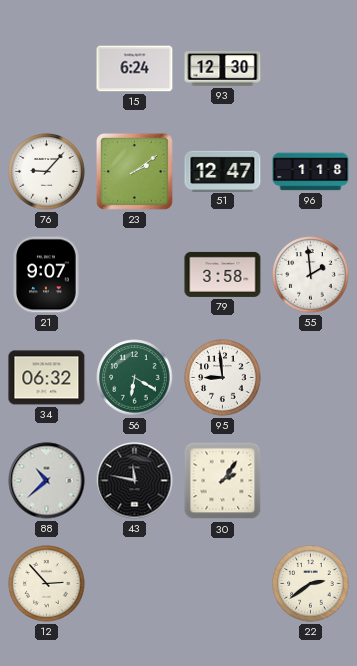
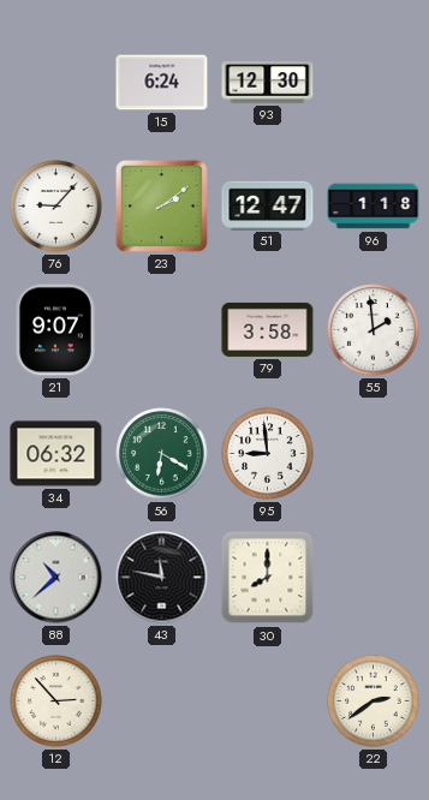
30: 2:06 -> 8:00 (268, 578)
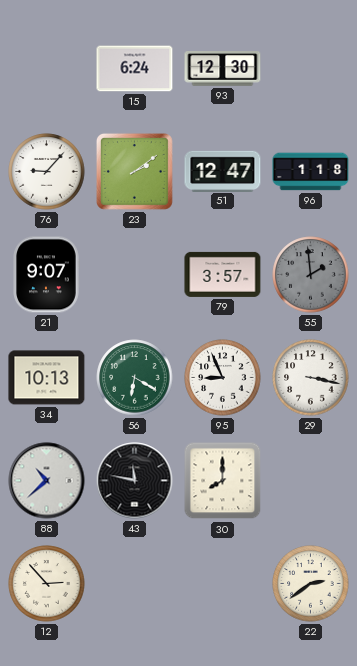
79: 3:58 -> 3:57 (223, 274)
55 dial: white -> grey (311, 275)
34: 06:32 -> 10:13 (47, 378)
95: 8:59 -> 8:56 (223, 378)
29: none -> 3:17 (311, 378)
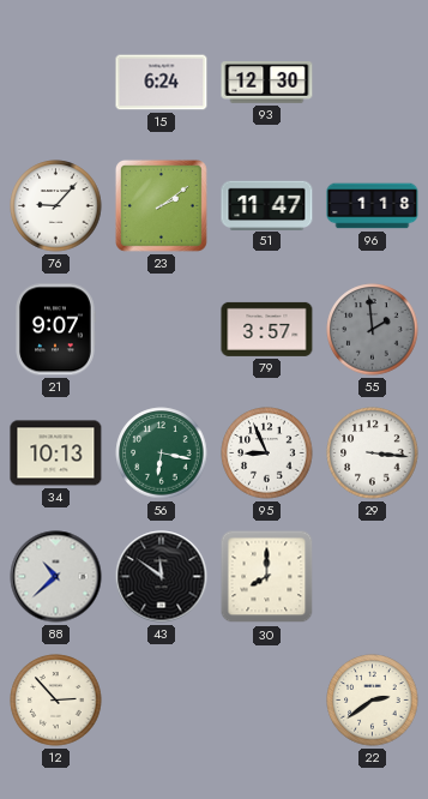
51: 12:47 -> 11:47 (267, 205)
56: 6:20 -> 6:17 (162, 453)
29: 3:17 -> 3:16 (373, 453)
43: 11:47 -> 11:51 (162, 577)
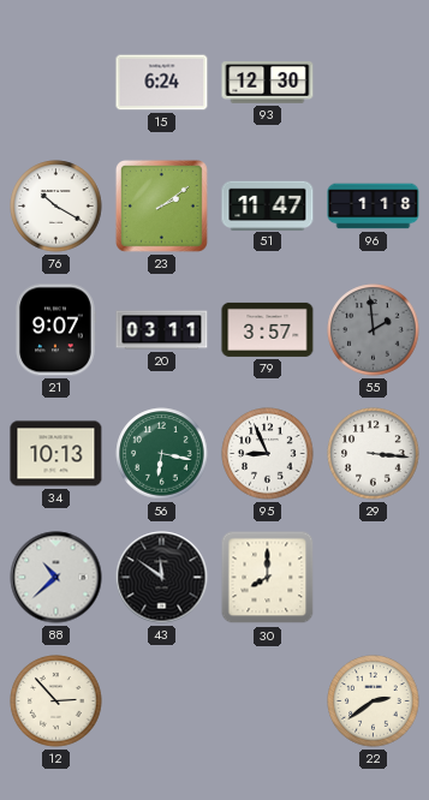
76: 9:07 -> 10:20 (56, 207)
20: none -> 03:11 (162, 330)
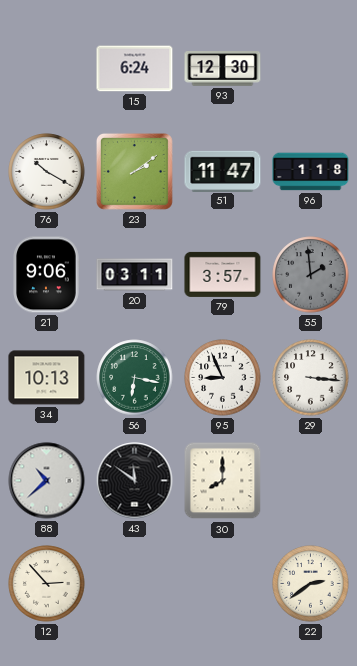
21: 9:07 -> 9:06 (46, 275)
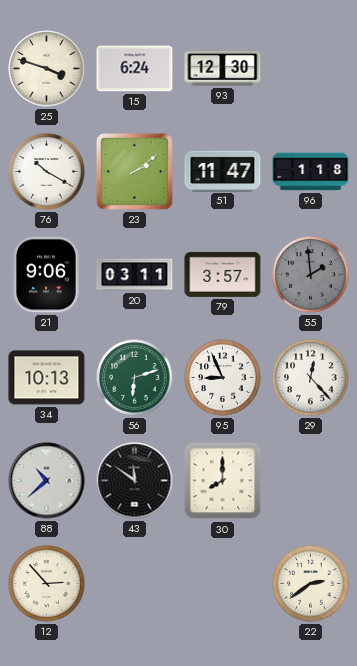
25: none -> 3:48 (47, 69)
56: 6:17 -> 6:12 (135, 378)
29: 3:16 -> 12:23 (311, 378)
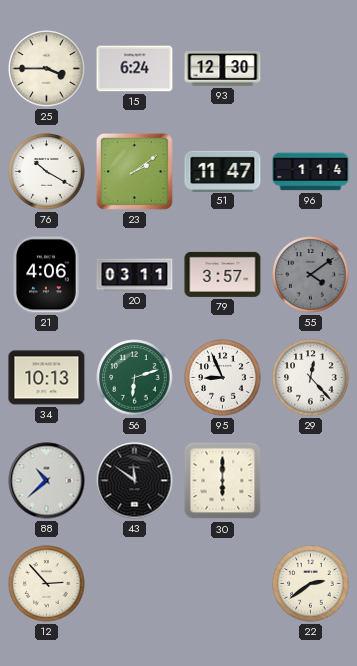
25: 3:48 -> 3:45 (47, 69)
96: 1:18 -> 1:14 (311, 172)
21: 9:06 -> 4:06 (46, 275)
55: 1:59 -> 4:09 (311, 275)
30: 8:00 -> 6:00 (223, 481)
